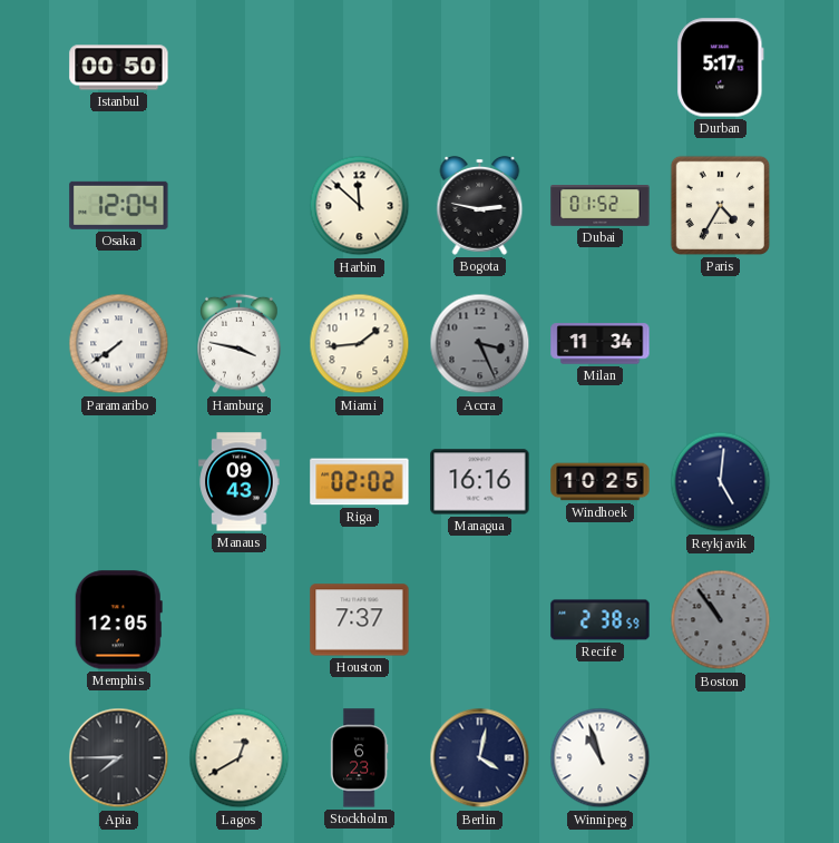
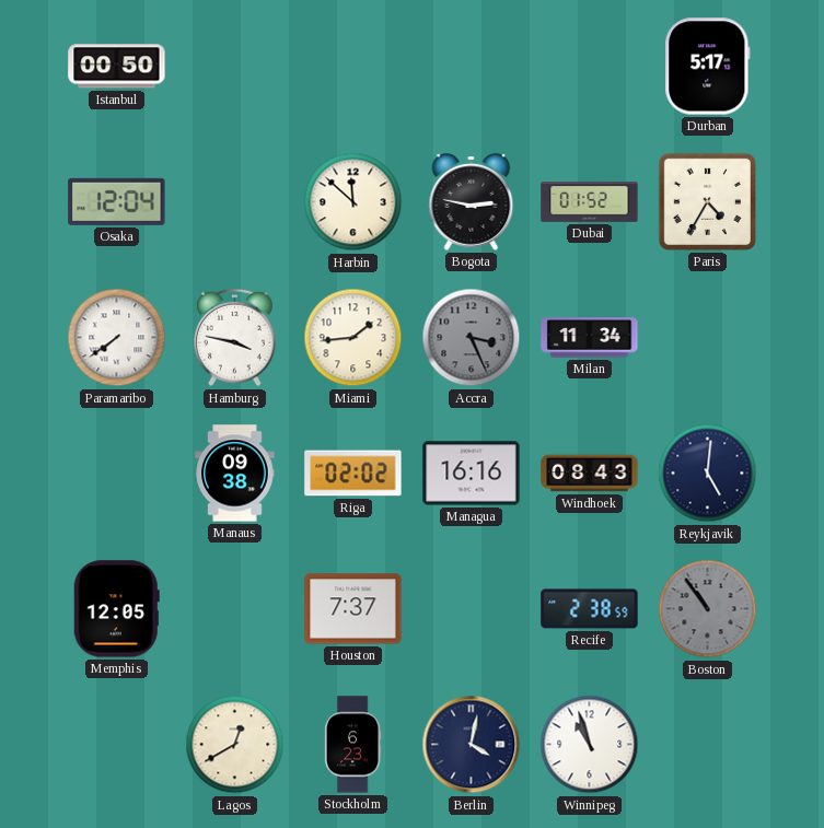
Manaus: 09:43 -> 09:38 (235, 474)
Windhoek: 10:25 -> 08:43 (590, 474)
Apia: 7:45 -> none (119, 758)
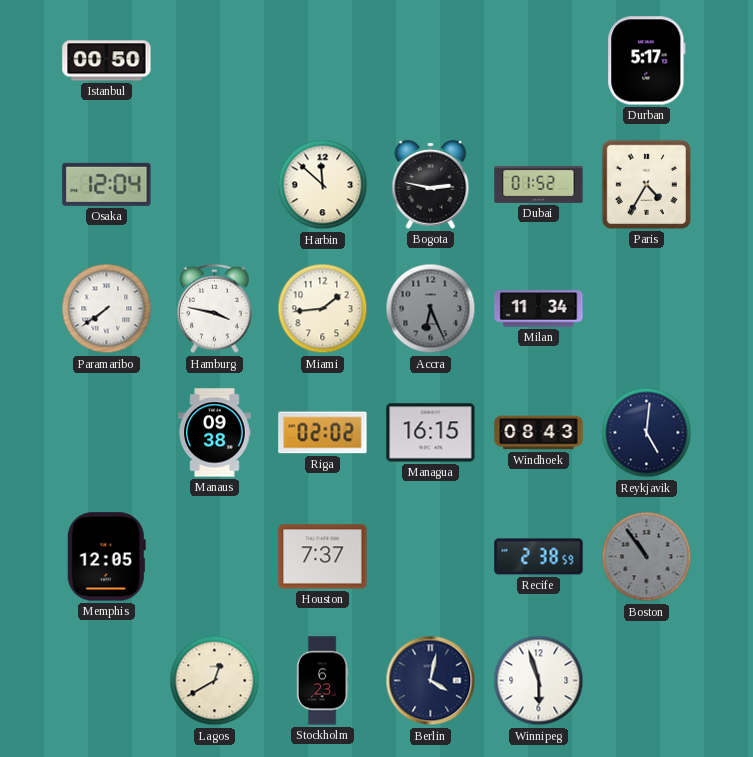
Accra: 3:26 -> 6:26 (431, 309)
Managua: 16:16 -> 16:15 (431, 433)
Winnipeg: 10:57 -> 5:57 (539, 681)
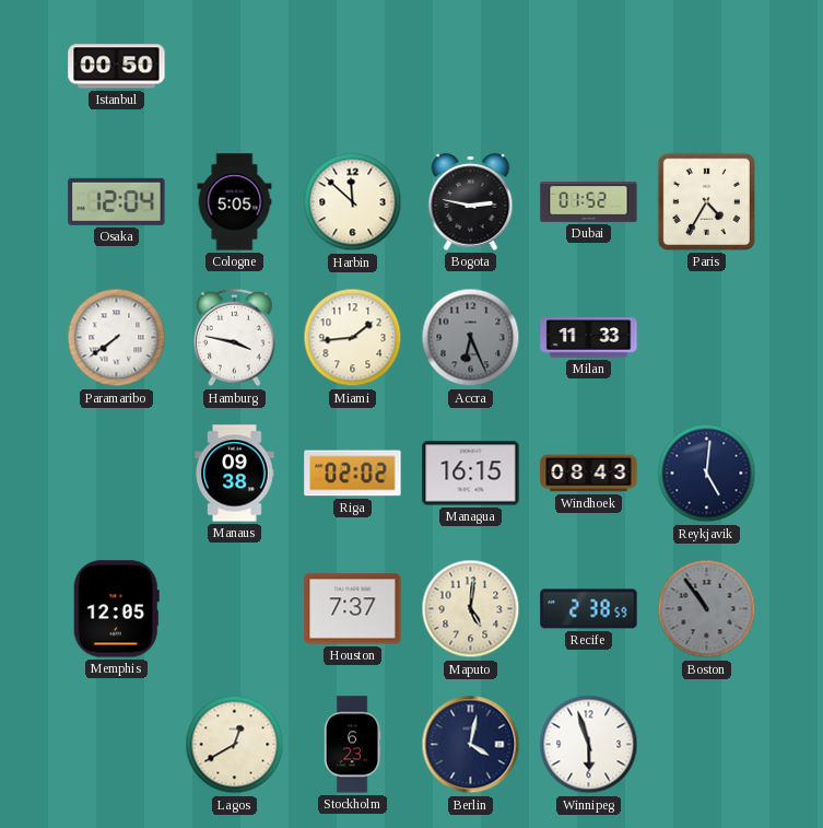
Durban: 5:17 -> none (647, 61)
Cologne: none -> 5:05 (235, 202)
Milan: 11:34 -> 11:33 (589, 338)
Maputo: none -> 5:01 (471, 609)
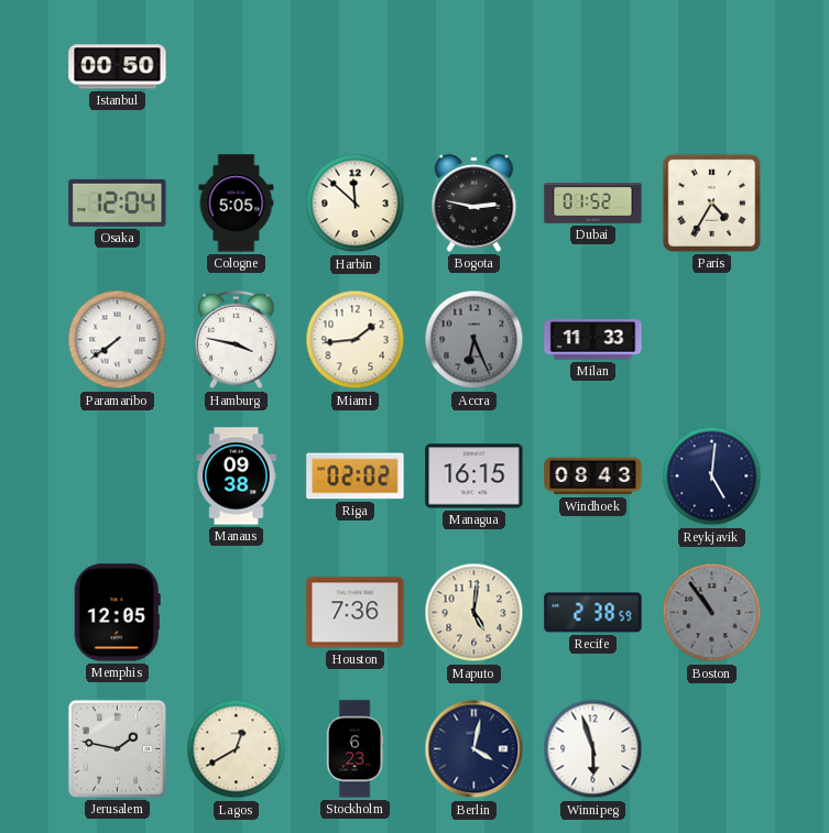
Houston: 7:37 -> 7:36 (356, 613)
Jerusalem: none -> 1:47 (117, 748)
